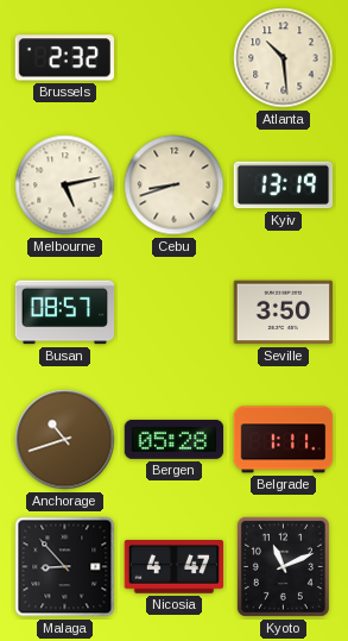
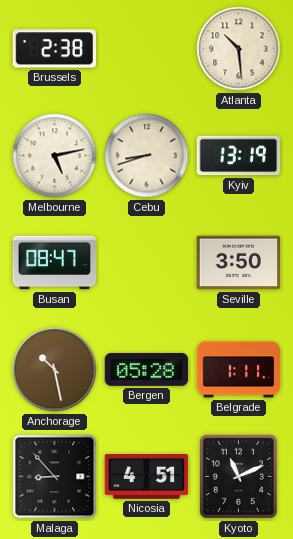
Brussels: 2:32 -> 2:38 (54, 49)
Busan: 08:57 -> 08:47 (55, 263)
Anchorage: 10:42 -> 10:28 (55, 370)
Nicosia: 4:47 -> 4:51 (147, 477)
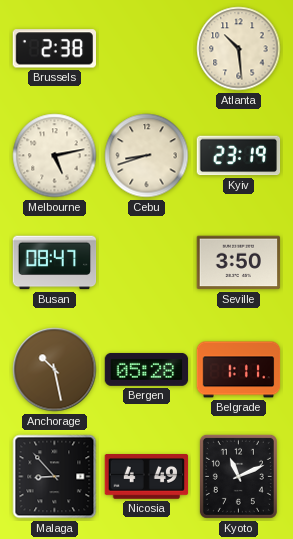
Kyiv: 13:19 -> 23:19 (239, 156)
Nicosia: 4:51 -> 4:49 (147, 477)
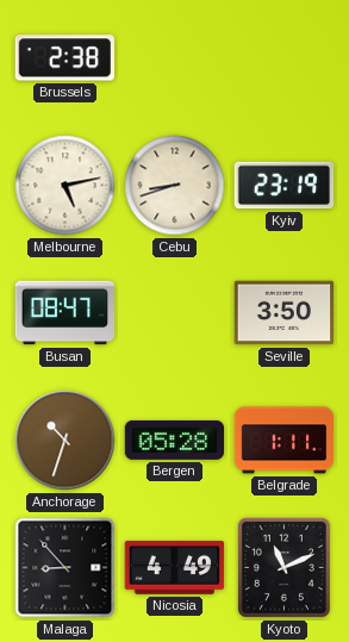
Atlanta: 10:29 -> none (239, 49)
Anchorage: 10:28 -> 10:33 (66, 441)
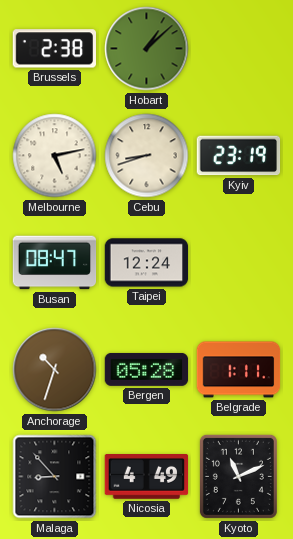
Hobart: none -> 1:08 (147, 49)
Taipei: none -> 12:24 (147, 263)
Seville: 3:50 -> none (285, 313)
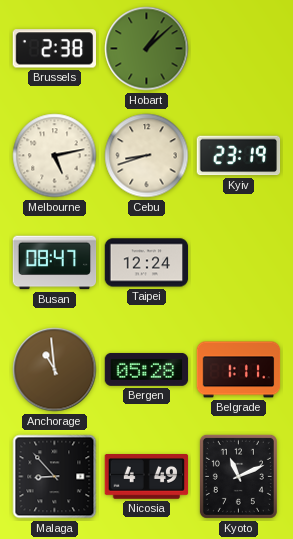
Anchorage: 10:33 -> 10:59 (55, 370)
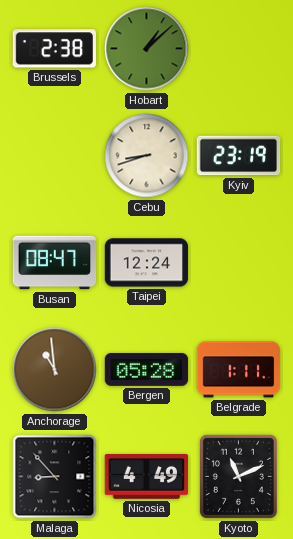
Melbourne: 5:13 -> none (55, 156)
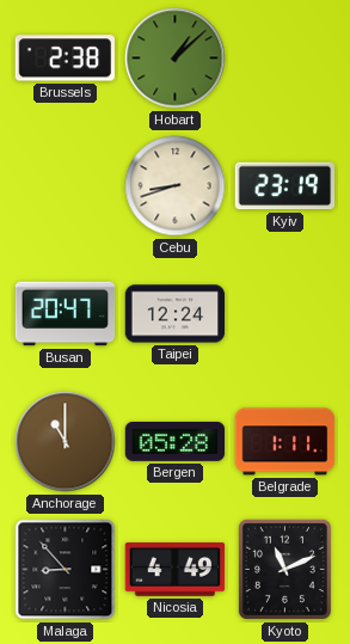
Busan: 08:47 -> 20:47 (66, 314)
Anchorage: 10:59 -> 11:00 (66, 442)
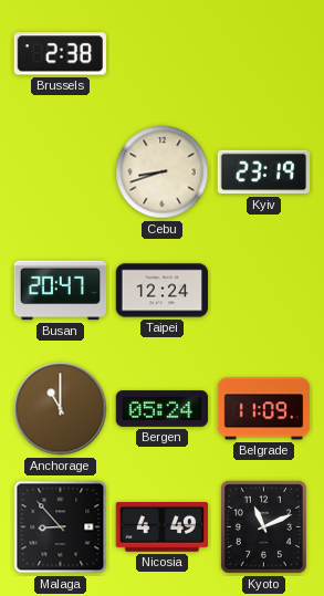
Hobart: 1:08 -> none (176, 59)
Bergen: 05:28 -> 05:24 (163, 408)
Belgrade: 1:11 -> 11:09 (264, 409)
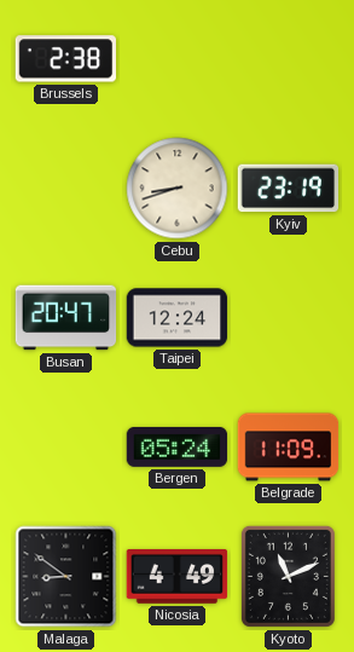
Anchorage: 11:00 -> none (61, 409)
Malaga: 8:53 -> 8:51 (66, 577)
